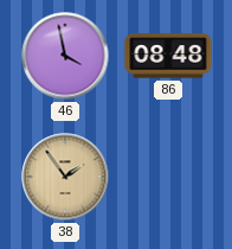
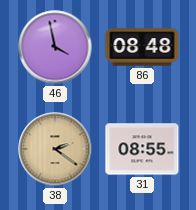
38: 1:54 -> 2:21 (55, 149)
31: none -> 08:55 (142, 149)
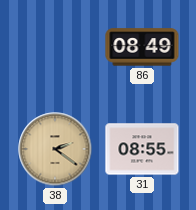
46: 3:58 -> none (55, 47)
86: 08:48 -> 08:49 (142, 47)
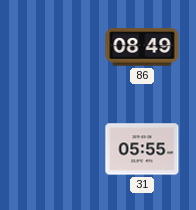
38: 2:21 -> none (55, 149)
31: 08:55 -> 05:55 (142, 149)
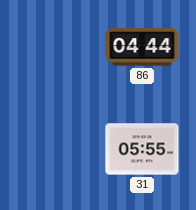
86: 08:49 -> 04:44 (142, 47)
